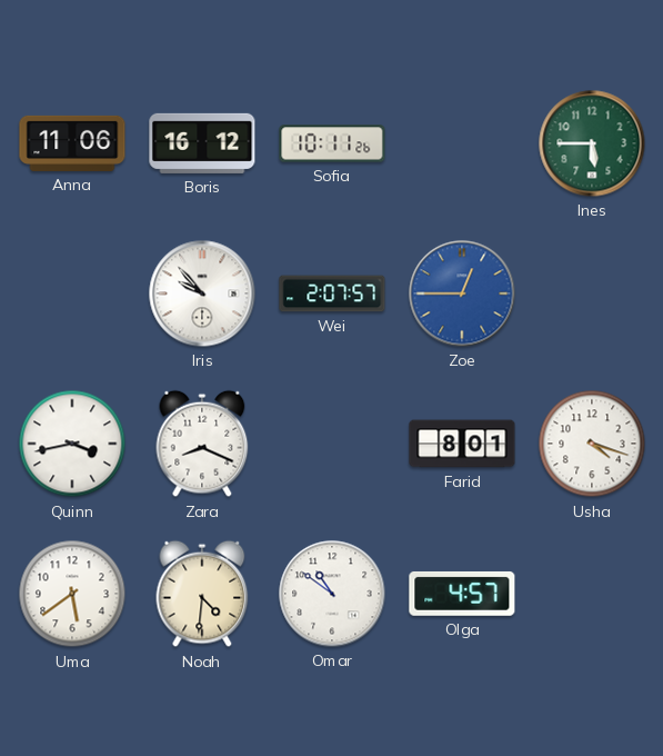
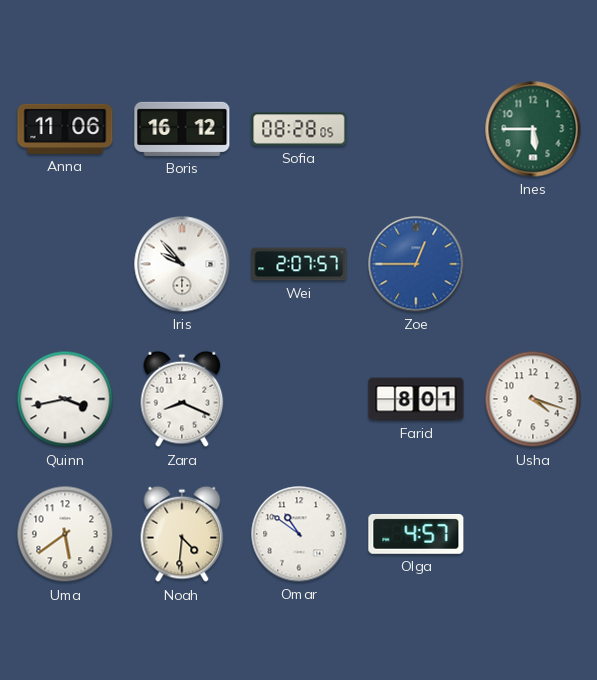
Sofia: 10:11 -> 08:28 (299, 129)
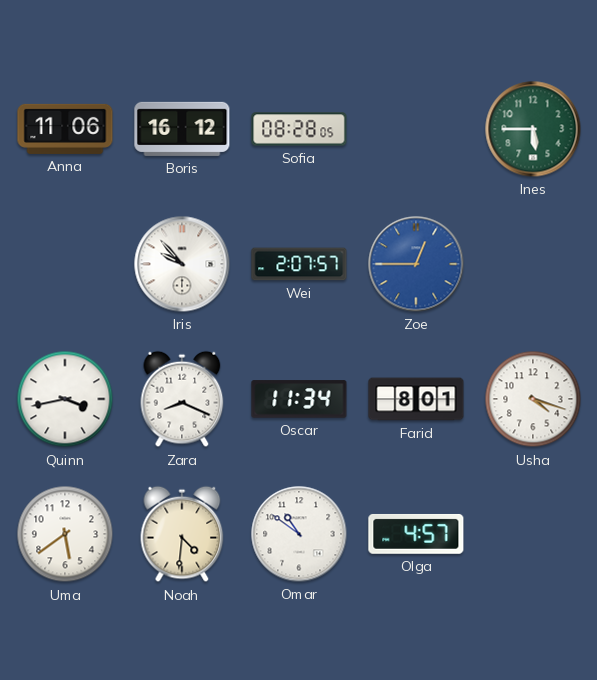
Oscar: none -> 11:34 (299, 399)
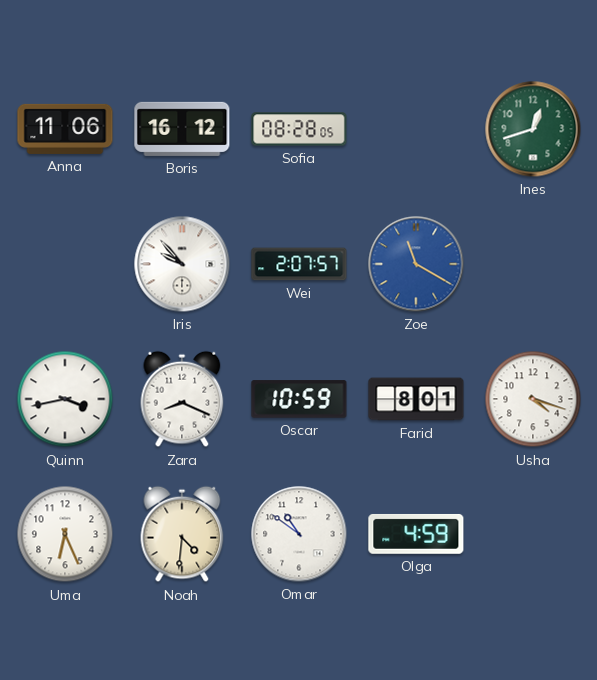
Ines: 5:45 -> 12:42 (533, 129)
Zoe: 12:45 -> 11:20 (416, 264)
Oscar: 11:34 -> 10:59 (299, 399)
Uma: 5:39 -> 6:26 (65, 534)
Olga: 4:57 -> 4:59 (416, 534)
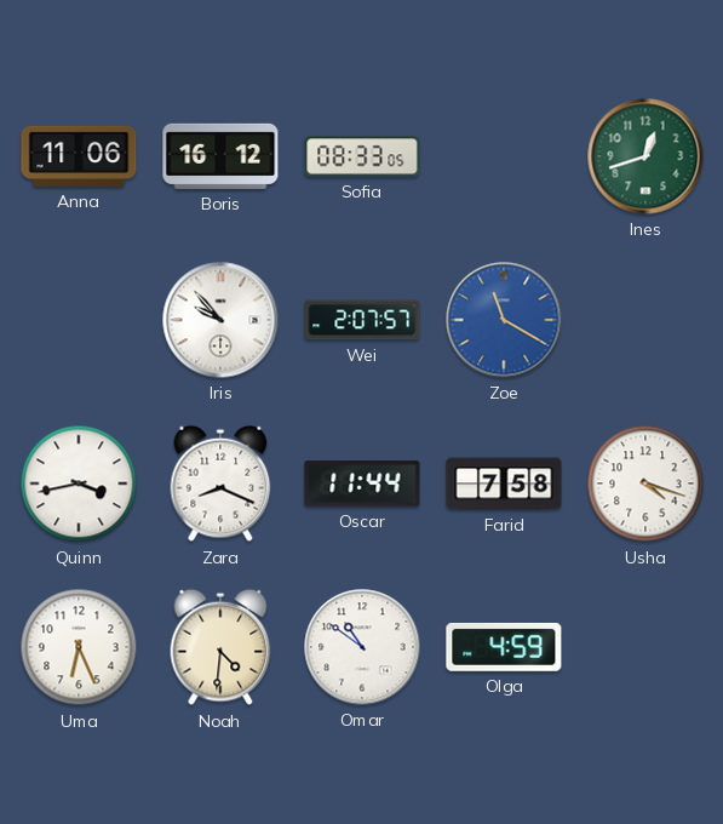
Sofia: 08:28 -> 08:33 (362, 156)
Oscar: 10:59 -> 11:44 (362, 483)
Farid: 8:01 -> 7:58 (504, 483)
